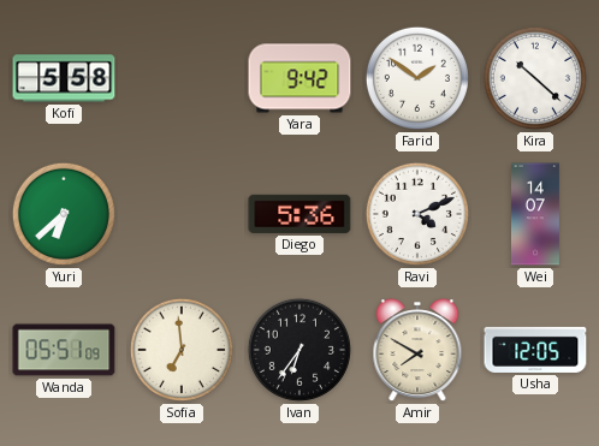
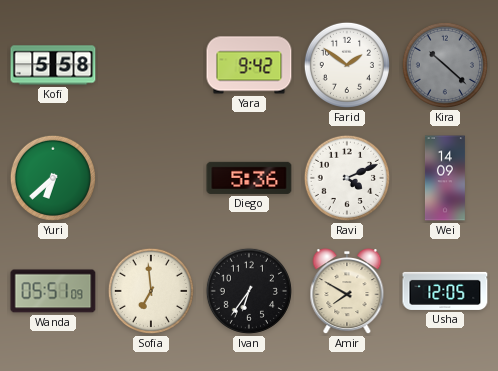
Kira dial: white -> grey (445, 65)
Wei: 14:07 -> 14:09 (445, 178)
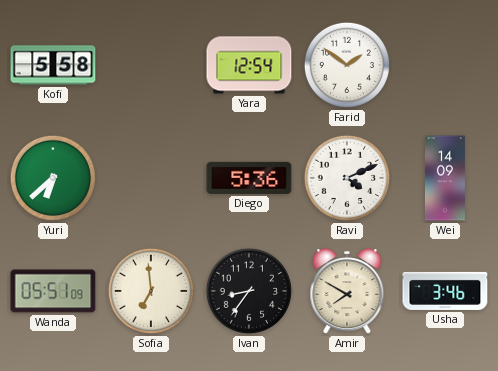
Yara: 9:42 -> 12:54 (249, 65)
Kira: 10:22 -> none (445, 65)
Ivan: 6:36 -> 8:36 (249, 291)
Usha: 12:05 -> 3:46 (445, 291)
